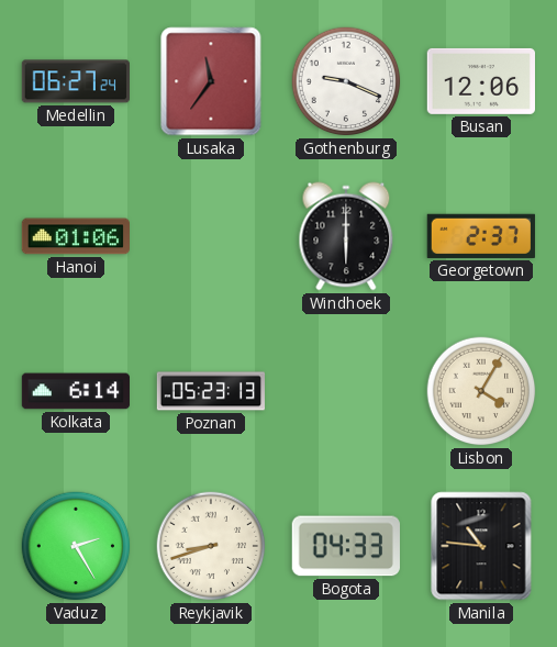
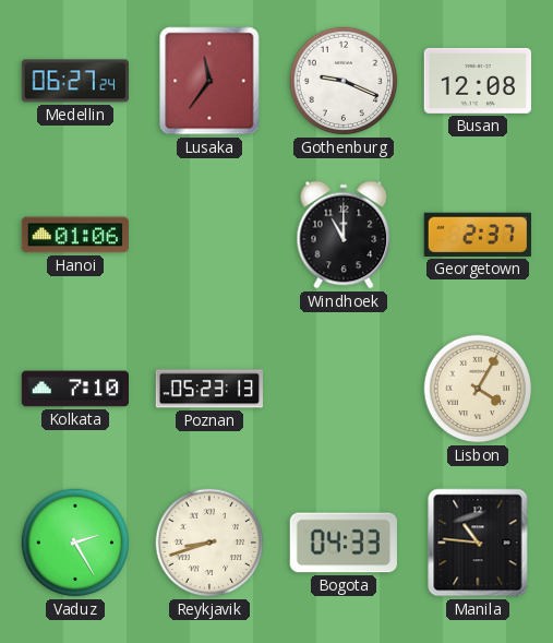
Busan: 12:06 -> 12:08 (477, 81)
Windhoek: 6:00 -> 11:00 (344, 235)
Kolkata: 6:14 -> 7:10 (74, 389)
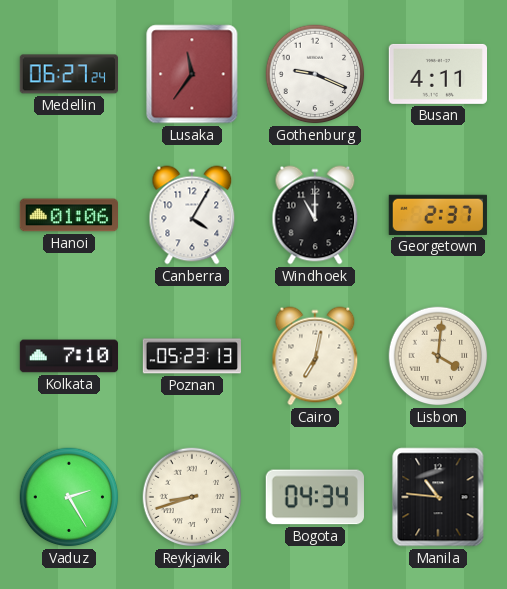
Busan: 12:08 -> 4:11 (437, 74)
Canberra: none -> 4:05 (192, 215)
Cairo: none -> 7:02 (315, 356)
Lisbon: 4:05 -> 4:01 (438, 356)
Bogota: 04:33 -> 04:34 (315, 497)
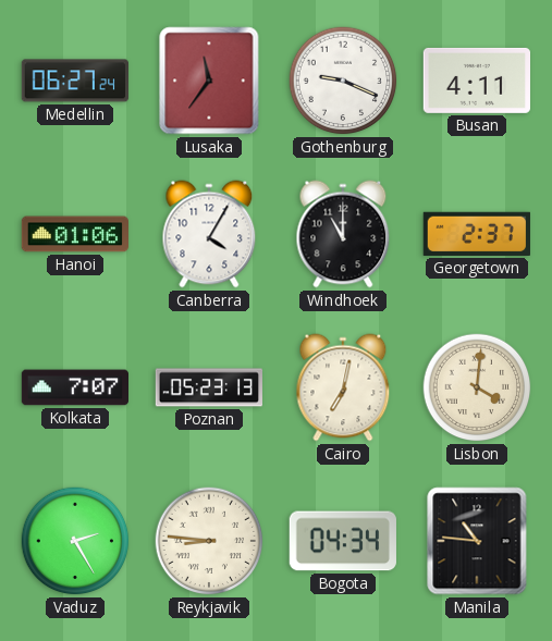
Kolkata: 7:10 -> 7:07 (74, 387)
Reykjavik: 8:42 -> 8:46 (209, 541)
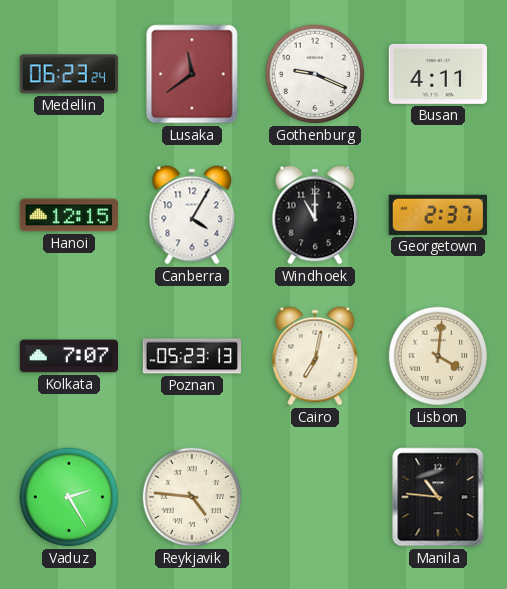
Medellin: 06:27 -> 06:23 (68, 74)
Lusaka: 11:36 -> 11:39 (192, 74)
Hanoi: 01:06 -> 12:15 (68, 215)
Reykjavik: 8:46 -> 4:46 (192, 497)
Bogota: 04:34 -> none (343, 541)
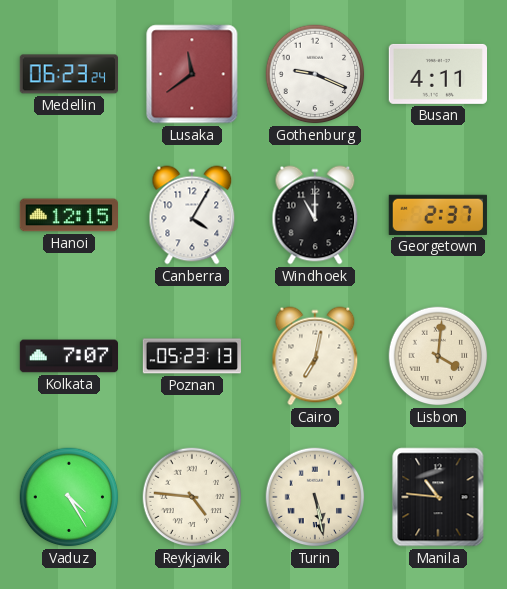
Vaduz: 2:25 -> 4:25 (69, 497)
Turin: none -> 5:28 (315, 497)
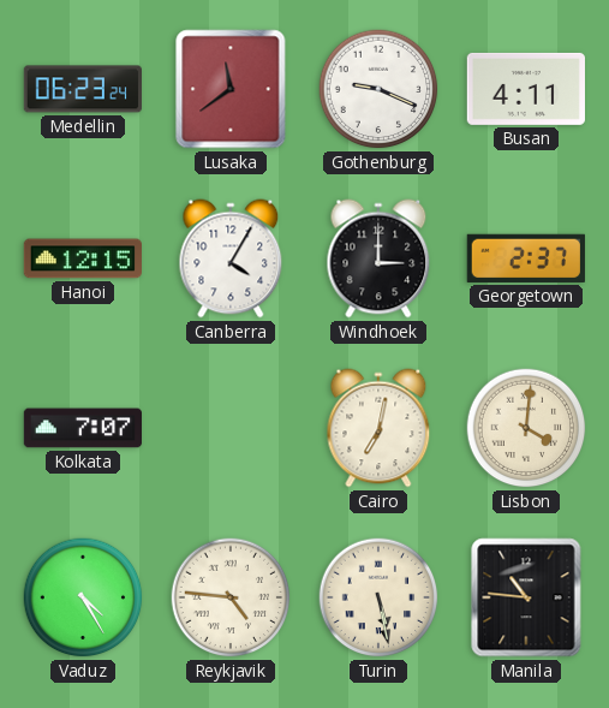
Windhoek: 11:00 -> 3:00 (378, 258)
Poznan: 05:23 -> none (191, 356)
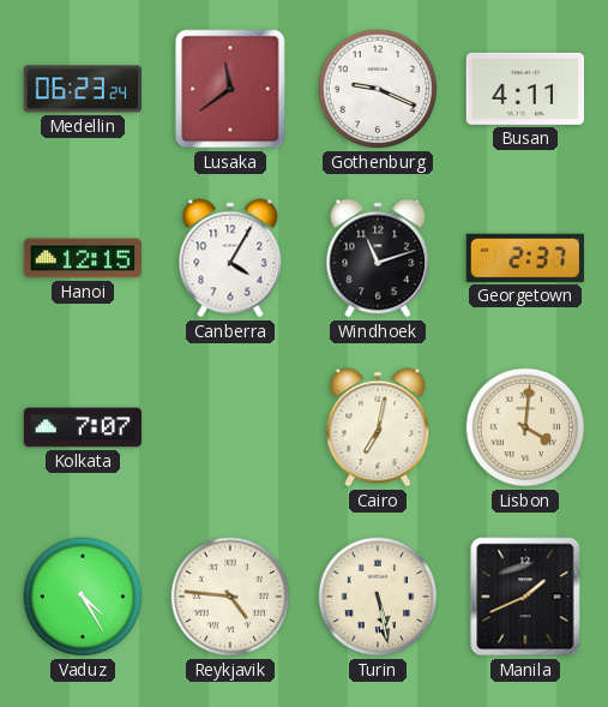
Windhoek: 3:00 -> 11:12 (378, 258)
Manila: 10:46 -> 1:41 (525, 597)
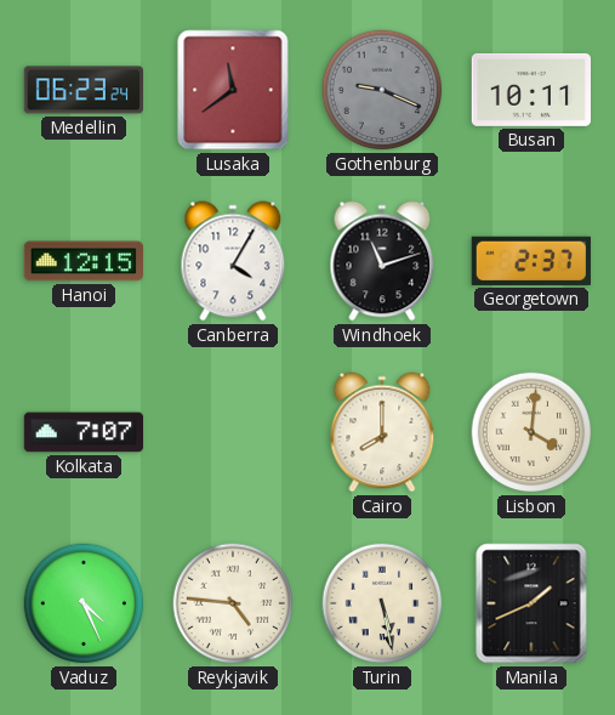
Gothenburg dial: white -> grey (382, 90)
Busan: 4:11 -> 10:11 (530, 90)
Cairo: 7:02 -> 8:00 (382, 432)
Vaduz: 4:25 -> 4:26 (84, 603)
